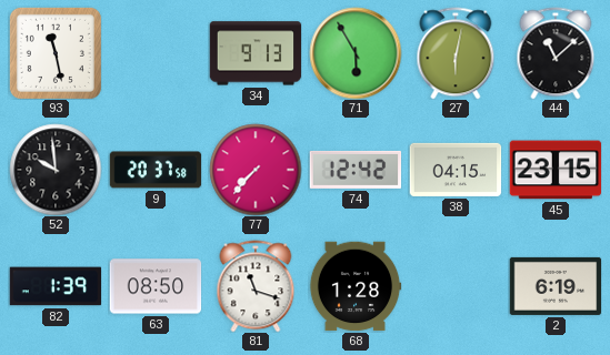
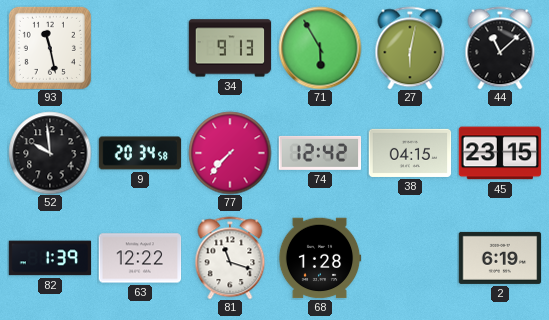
9: 20:37 -> 20:34 (140, 153)
63: 08:50 -> 12:22 (140, 258)
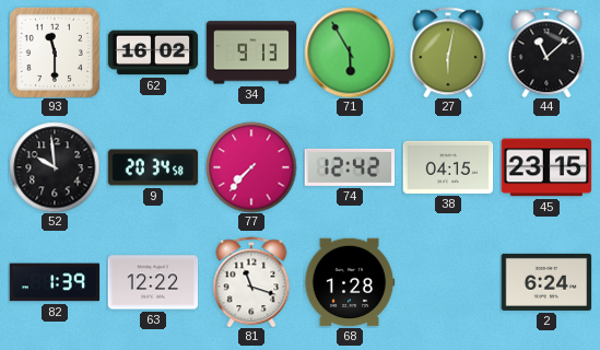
93: 11:28 -> 11:30 (55, 52)
62: none -> 16:02 (153, 52)
2: 6:19 -> 6:24 (546, 282)
